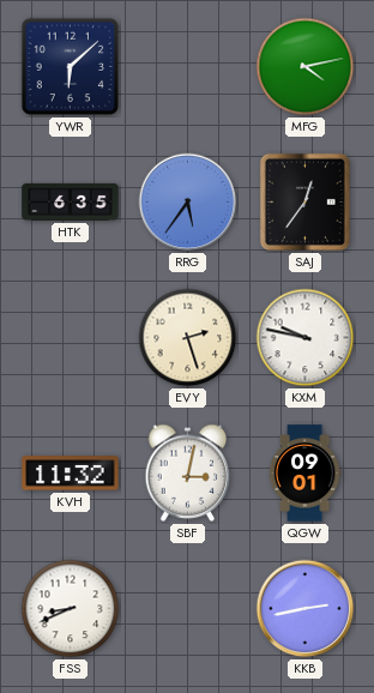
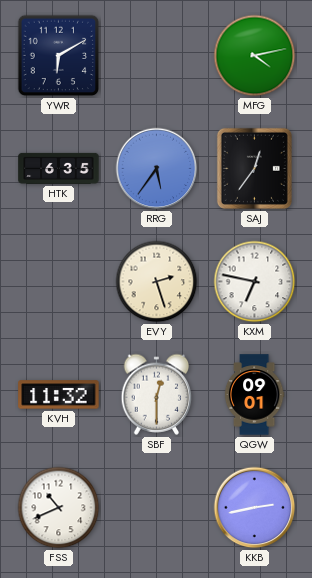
YWR: 6:08 -> 6:10 (59, 56)
KXM: 9:47 -> 6:47 (255, 282)
SBF: 3:02 -> 12:30 (157, 394)
FSS: 8:41 -> 10:41 (59, 508)
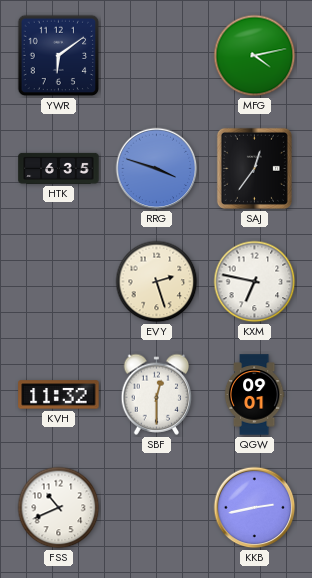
YWR: 6:10 -> 6:09 (59, 56)
RRG: 5:36 -> 3:48 (157, 169)
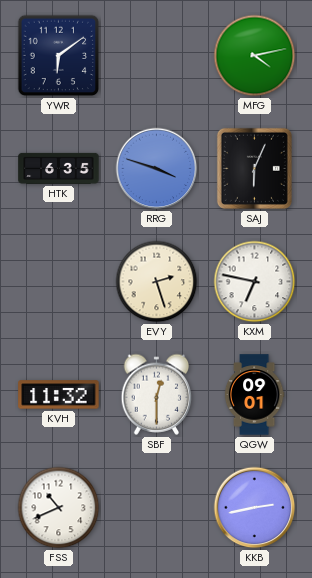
SAJ: 12:36 -> 6:04 (254, 168)
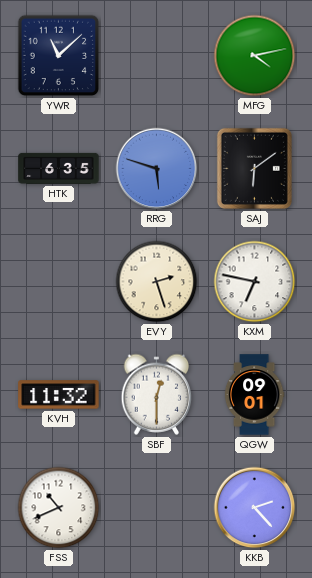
YWR: 6:09 -> 11:08 (59, 56)
RRG: 3:48 -> 5:48 (157, 169)
SAJ: 6:04 -> 6:09 (254, 168)
KKB: 2:43 -> 2:23 (255, 508)
